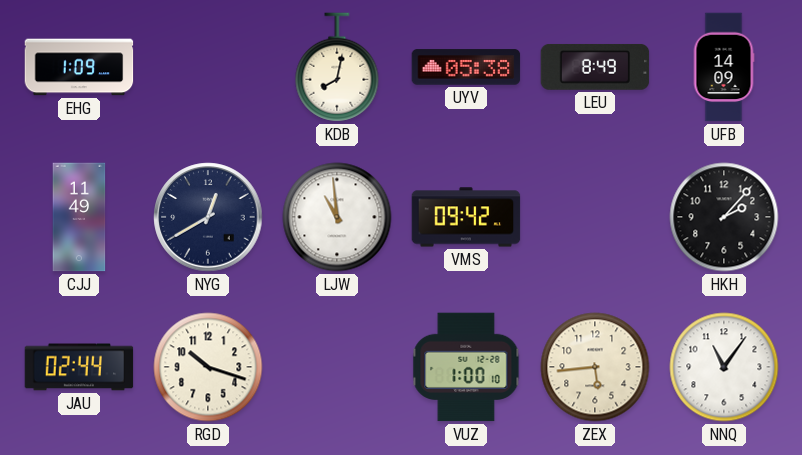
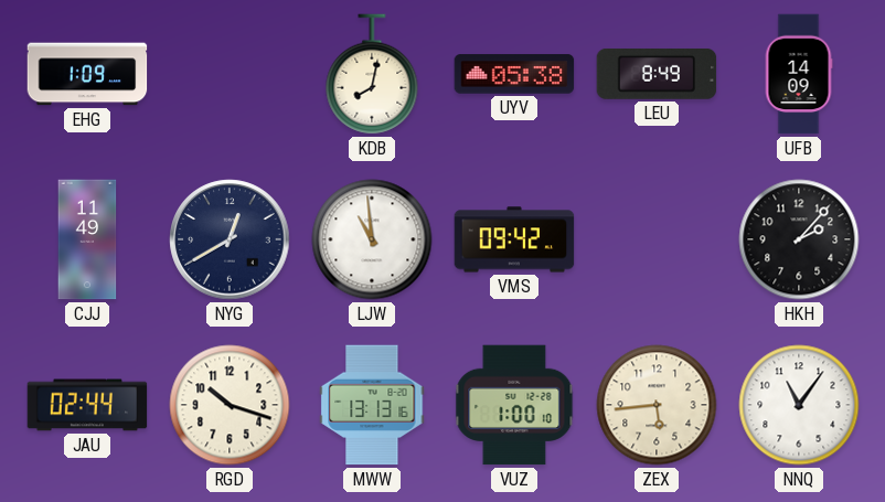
MWW: none -> 13:13 (372, 405)
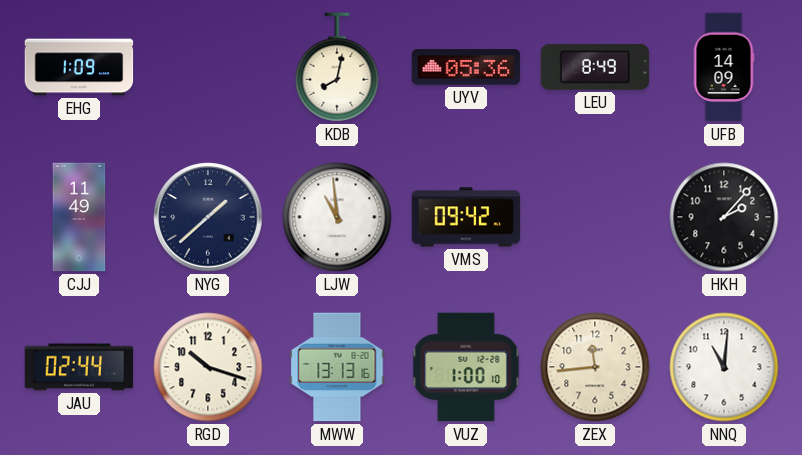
UYV: 05:38 -> 05:36 (466, 67)
NYG: 12:40 -> 1:38 (208, 217)
ZEX: 5:44 -> 11:44 (595, 367)
NNQ: 11:06 -> 11:01 (724, 367)
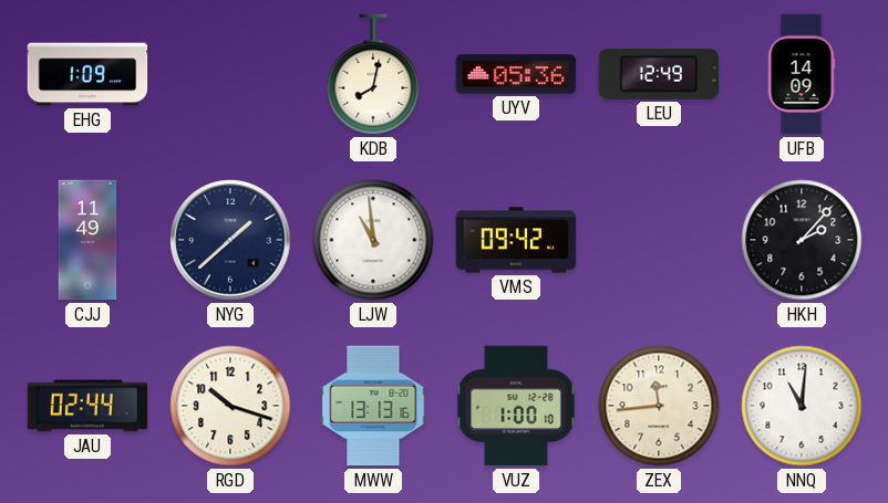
LEU: 8:49 -> 12:49 (659, 74)
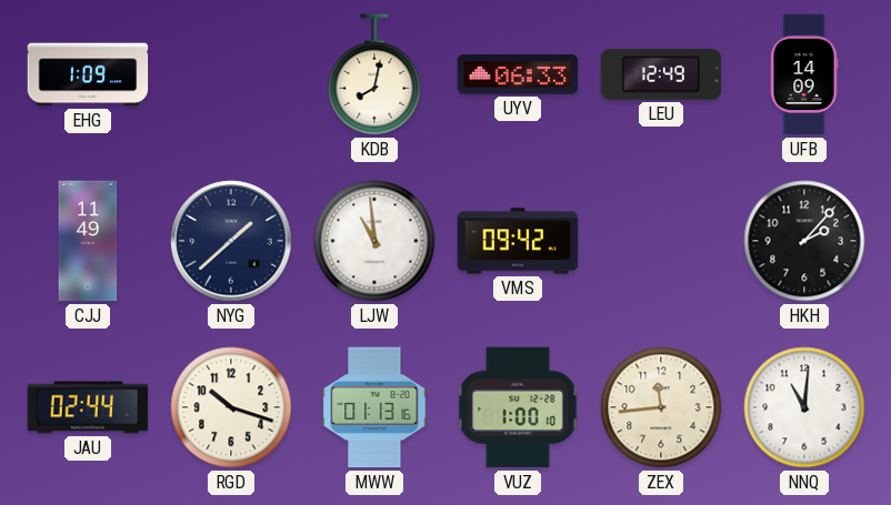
UYV: 05:36 -> 06:33 (518, 74)
MWW: 13:13 -> 01:13 (374, 407)
